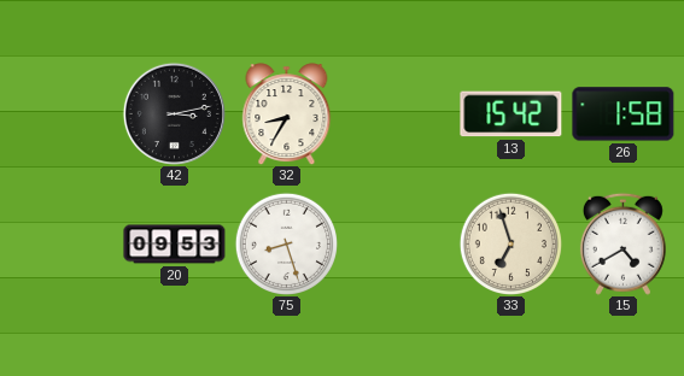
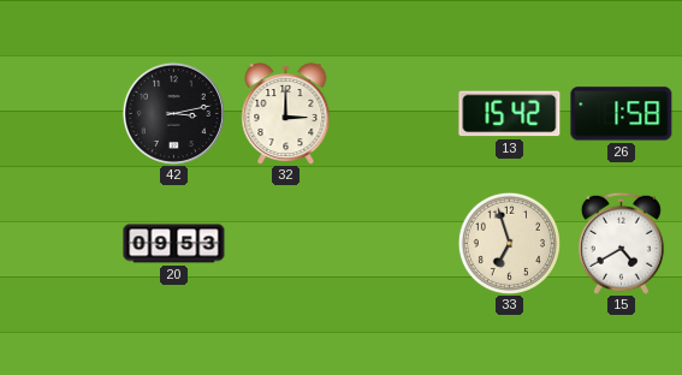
32: 8:35 -> 3:00 (286, 114)
75: 8:27 -> none (286, 243)
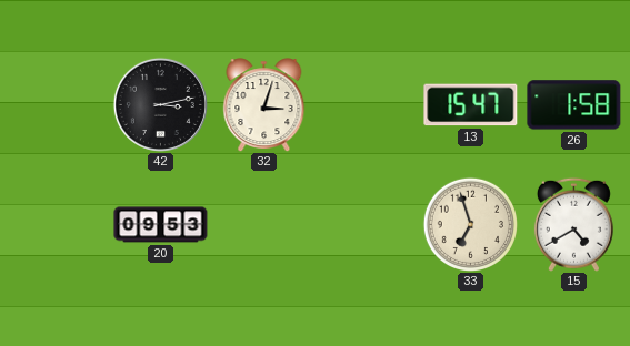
32: 3:00 -> 3:03 (264, 105)
13: 15:42 -> 15:47 (471, 105)
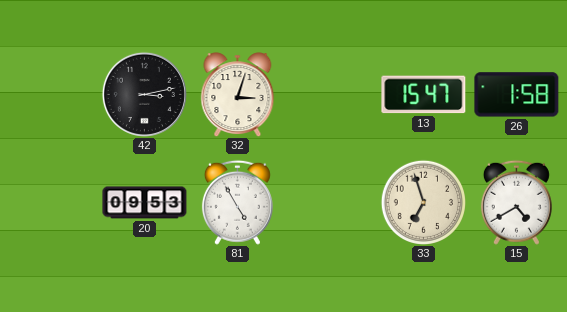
81: none -> 4:55 (237, 202)
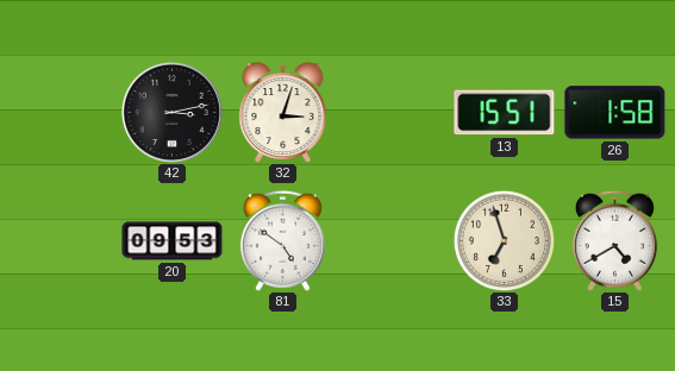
13: 15:47 -> 15:51 (505, 113)
81: 4:55 -> 4:51 (282, 240)
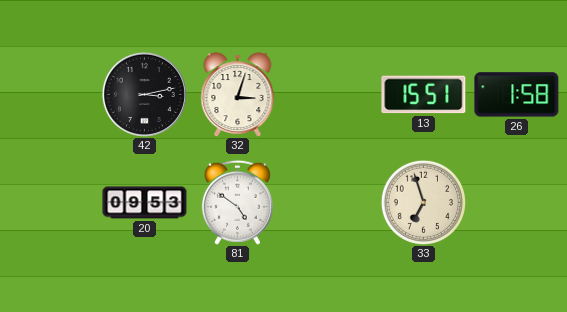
15: 4:40 -> none (614, 240)
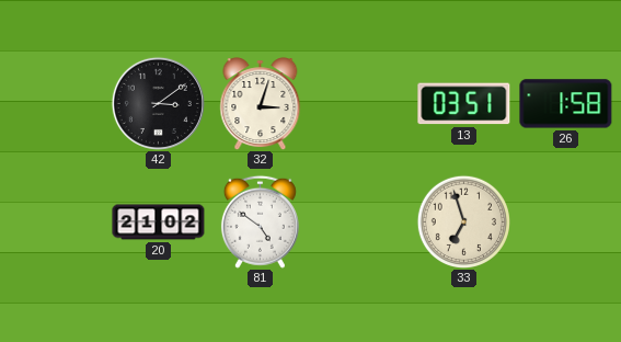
42: 3:13 -> 3:09 (158, 103)
13: 15:51 -> 03:51 (464, 104)
20: 09:53 -> 21:02 (159, 223)
